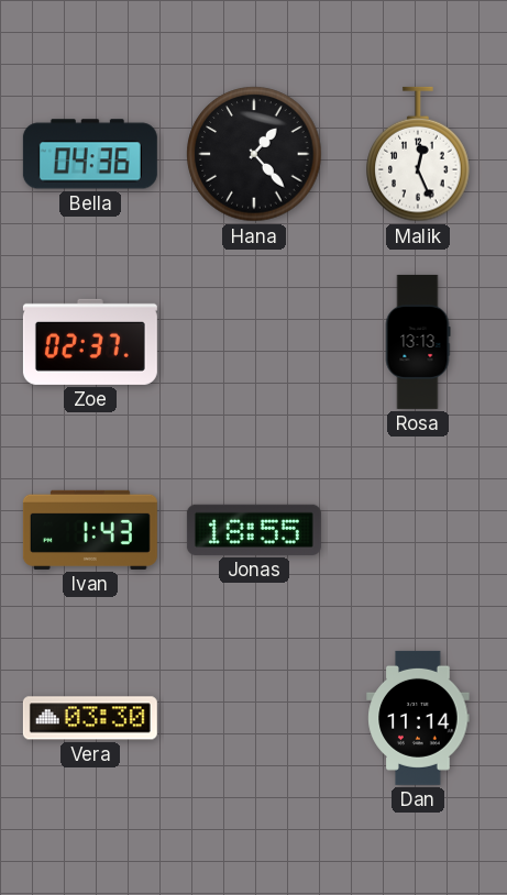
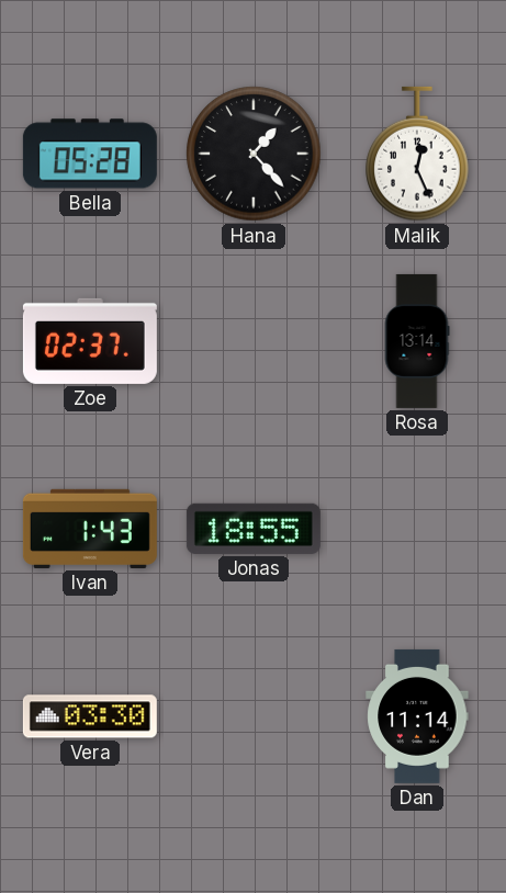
Bella: 04:36 -> 05:28 (90, 154)
Rosa: 13:13 -> 13:14 (417, 341)
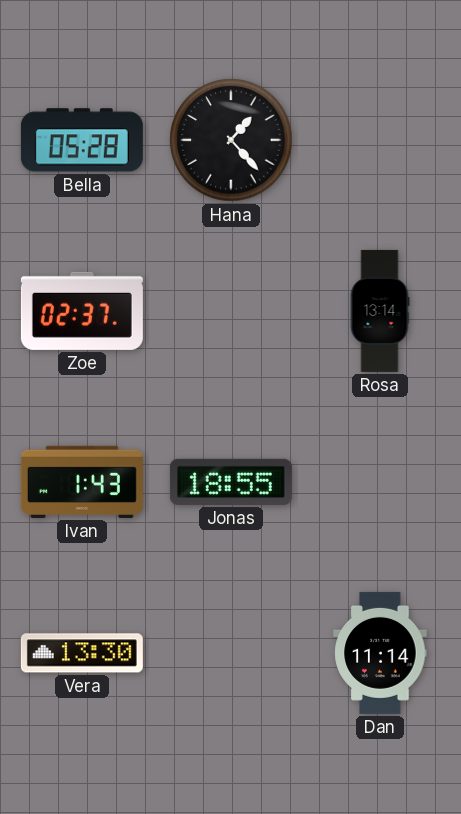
Malik: 12:26 -> none (417, 154)
Vera: 03:30 -> 13:30 (82, 653)
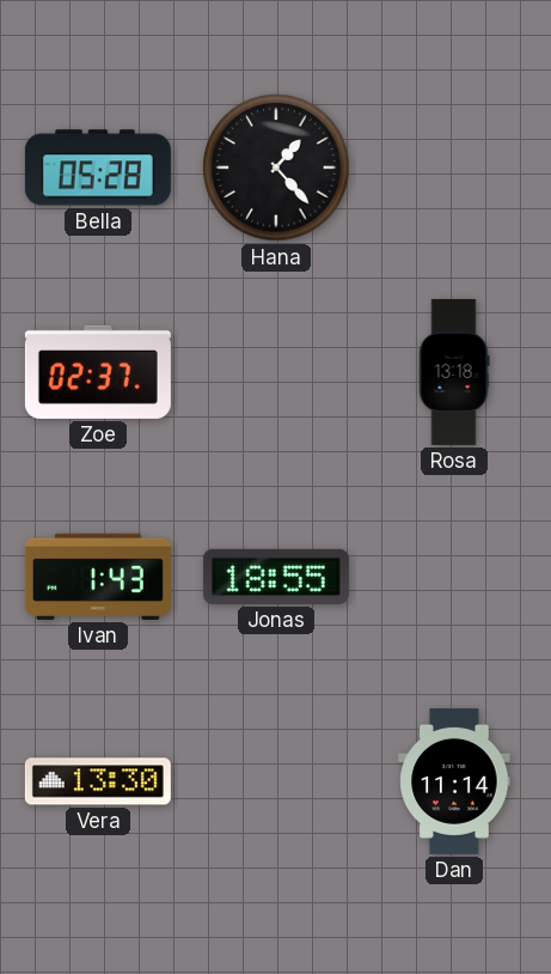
Rosa: 13:14 -> 13:18 (454, 372)
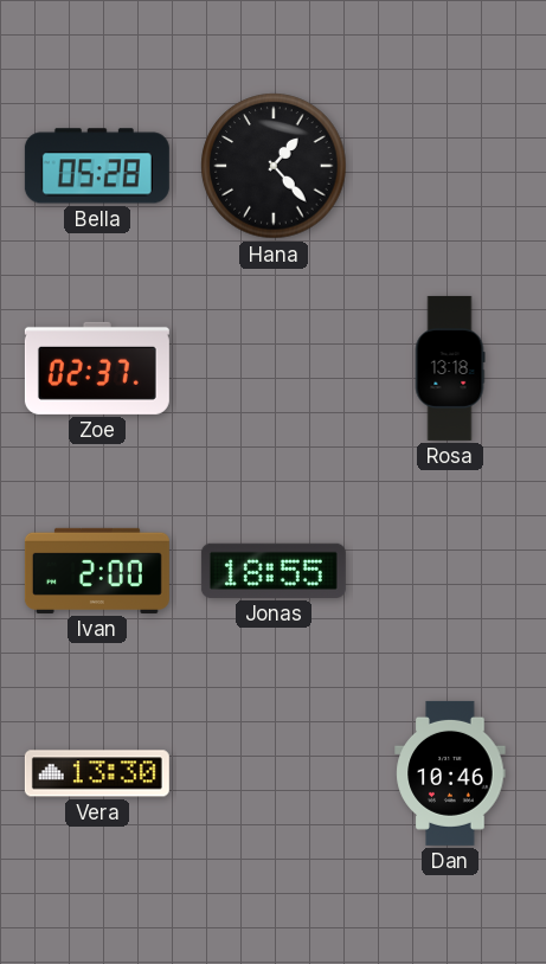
Ivan: 1:43 -> 2:00 (97, 571)
Dan: 11:14 -> 10:46 (450, 773)
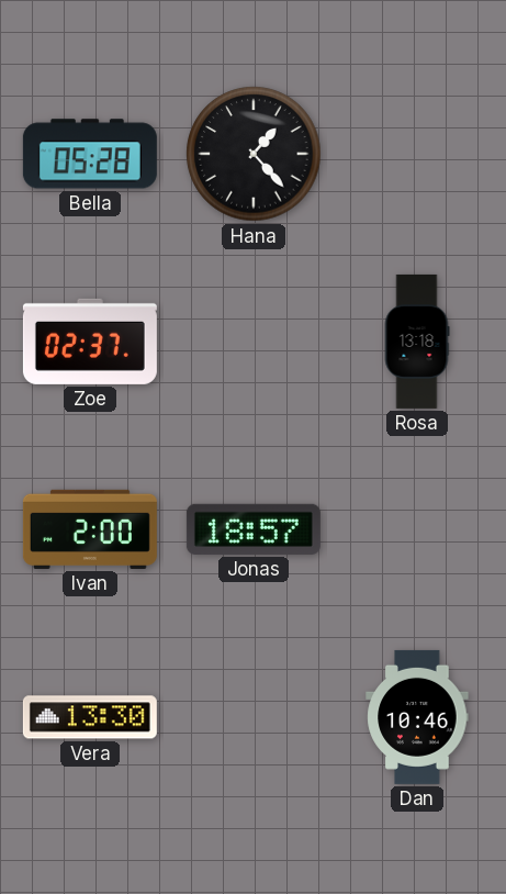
Jonas: 18:55 -> 18:57 (254, 529)
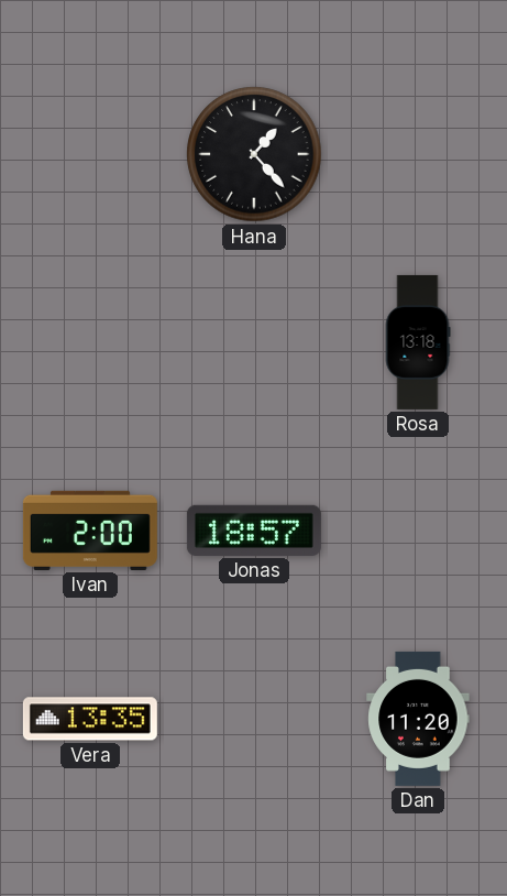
Bella: 05:28 -> none (90, 154)
Zoe: 02:37 -> none (90, 342)
Vera: 13:30 -> 13:35 (90, 719)
Dan: 10:46 -> 11:20 (418, 719)
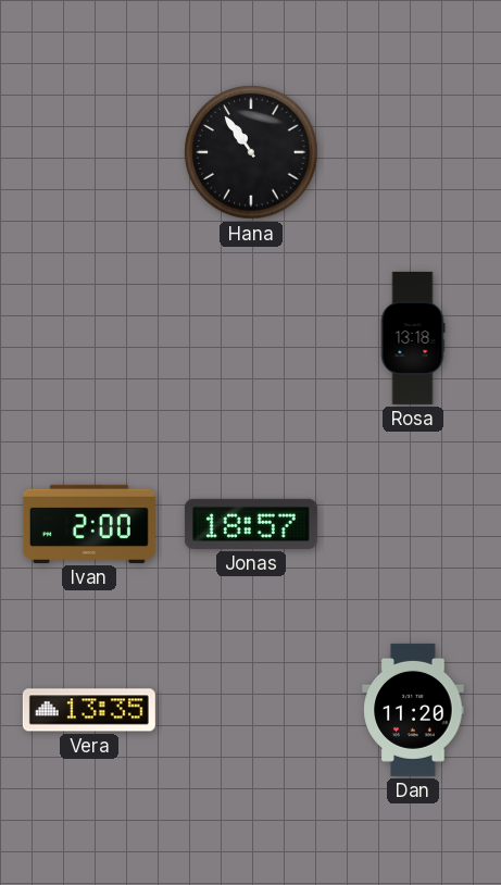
Hana: 1:23 -> 10:54 (251, 152)
